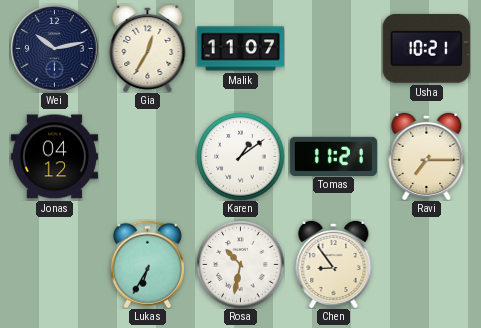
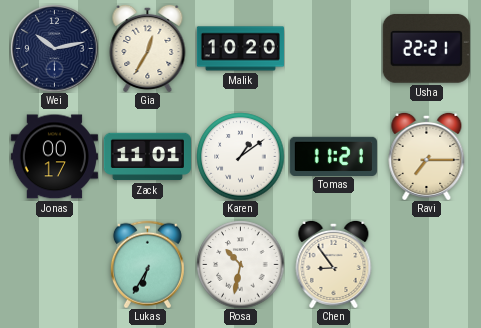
Malik: 11:07 -> 10:20 (240, 49)
Usha: 10:21 -> 22:21 (426, 49)
Jonas: 04:12 -> 00:17 (54, 157)
Zack: none -> 11:01 (147, 157)
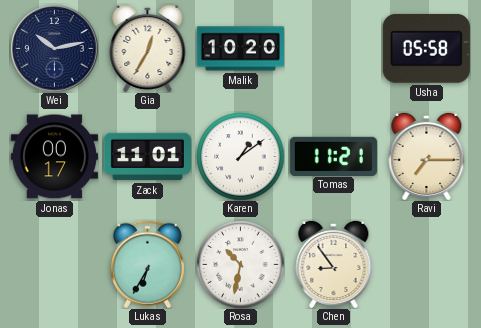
Usha: 22:21 -> 05:58 (426, 49)
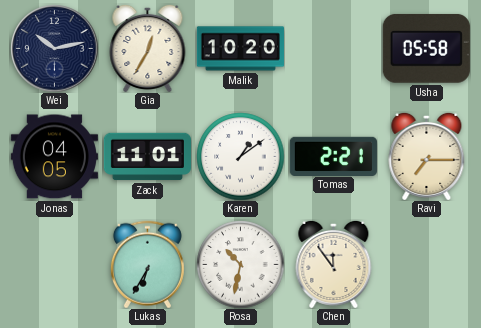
Jonas: 00:17 -> 04:05 (54, 157)
Tomas: 11:21 -> 2:21 (333, 156)
Chen: 8:54 -> 11:54 (334, 264)
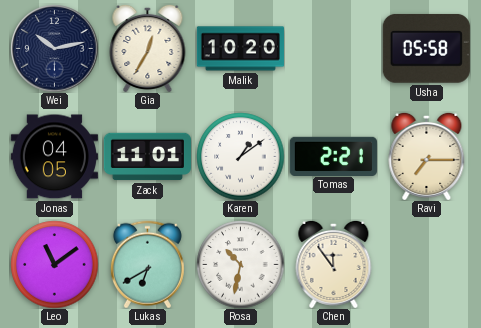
Leo: none -> 11:09 (54, 264)
Lukas: 6:35 -> 6:40 (147, 264)
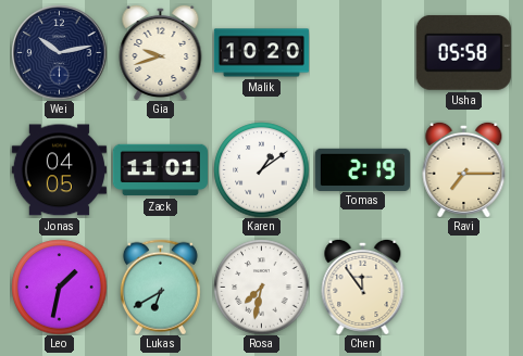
Gia: 12:35 -> 9:42 (161, 52)
Tomas: 2:21 -> 2:19 (362, 169)
Leo: 11:09 -> 1:32 (59, 287)
Rosa: 10:32 -> 7:32 (261, 287)
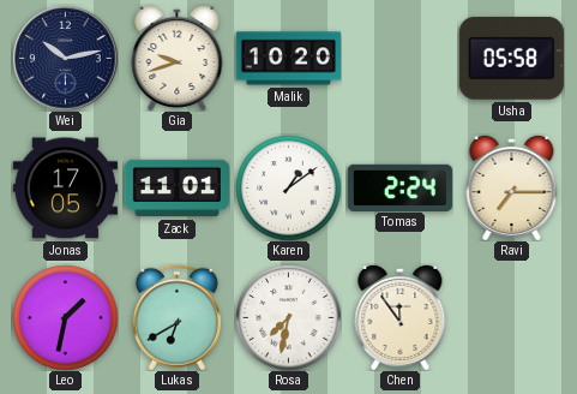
Jonas: 04:05 -> 17:05 (65, 189)
Tomas: 2:19 -> 2:24 (399, 187)
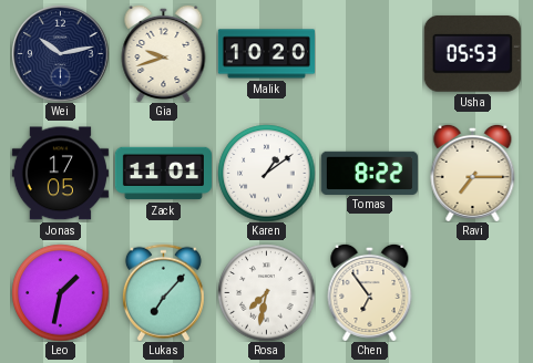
Usha: 05:58 -> 05:53 (472, 54)
Tomas: 2:24 -> 8:22 (369, 173)
Lukas: 6:40 -> 7:07 (163, 292)
Chen: 11:54 -> 6:54 (370, 292)
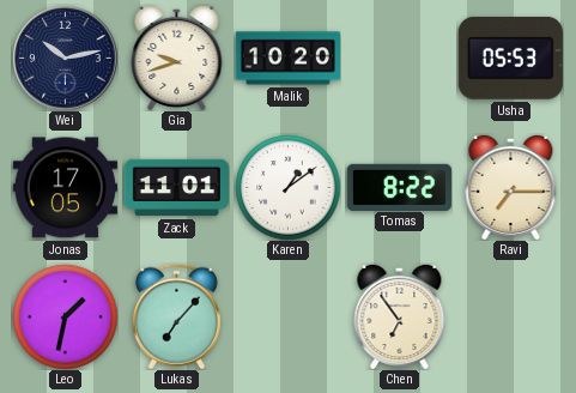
Rosa: 7:32 -> none (266, 292)
